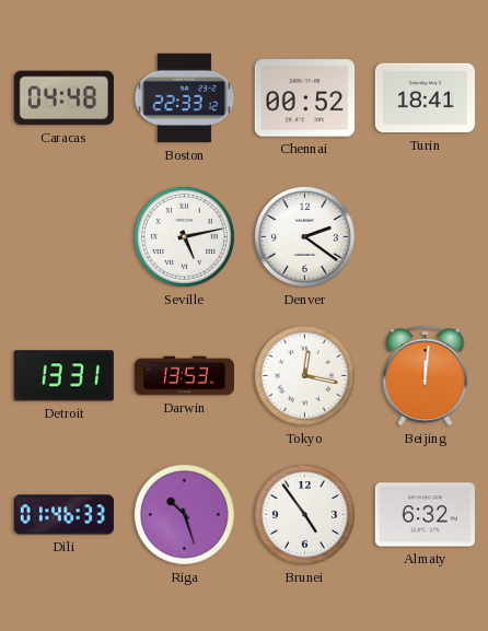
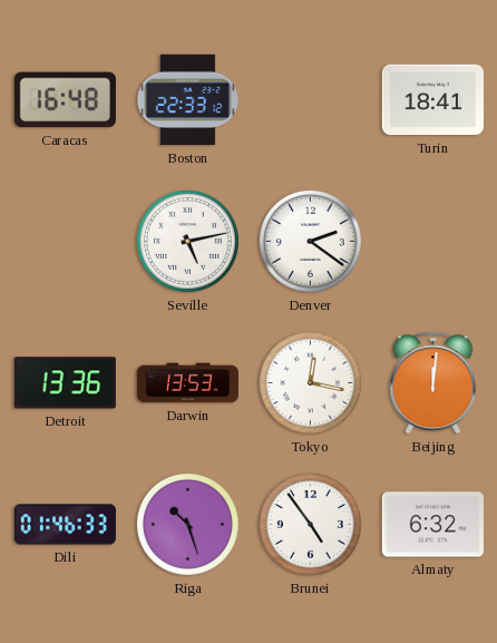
Caracas: 04:48 -> 16:48 (65, 100)
Chennai: 00:52 -> none (304, 98)
Detroit: 13:31 -> 13:36 (65, 383)
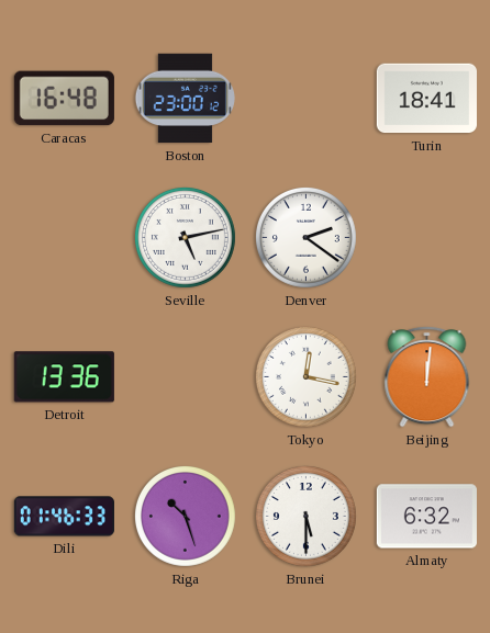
Boston: 22:33 -> 23:00 (185, 99)
Darwin: 13:53 -> none (187, 383)
Brunei: 4:54 -> 5:30 (307, 517)
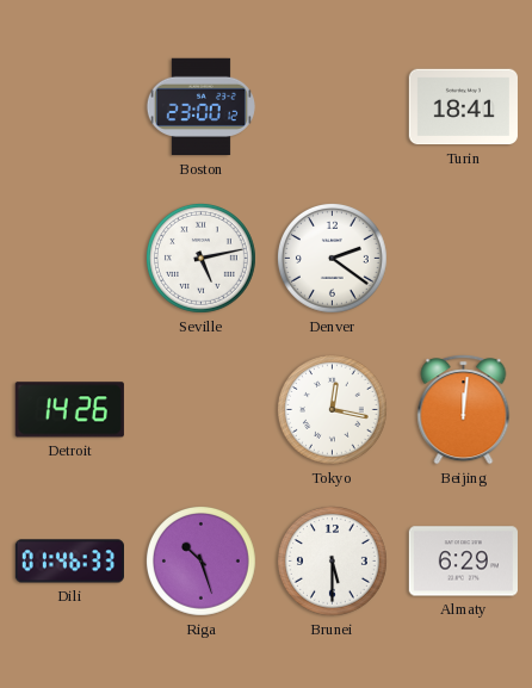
Caracas: 16:48 -> none (64, 99)
Detroit: 13:36 -> 14:26 (69, 410)
Almaty: 6:32 -> 6:29 (463, 562)
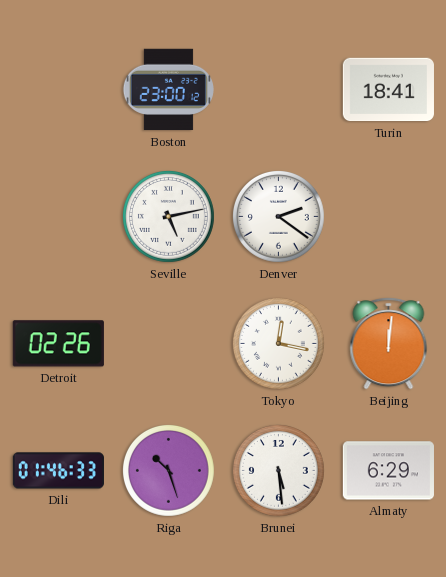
Detroit: 14:26 -> 02:26 (58, 344)
Brunei: 5:30 -> 5:29 (279, 471)
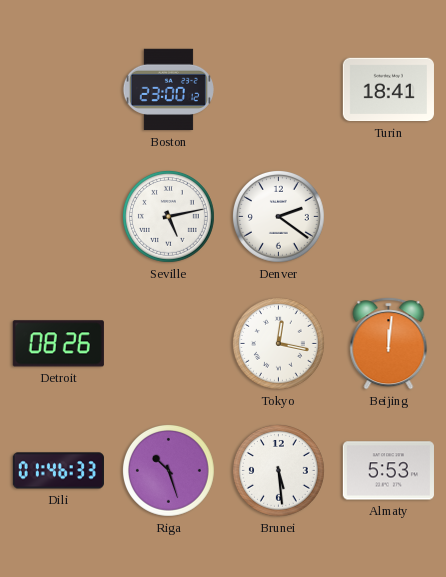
Detroit: 02:26 -> 08:26 (58, 344)
Almaty: 6:29 -> 5:53 (388, 471)
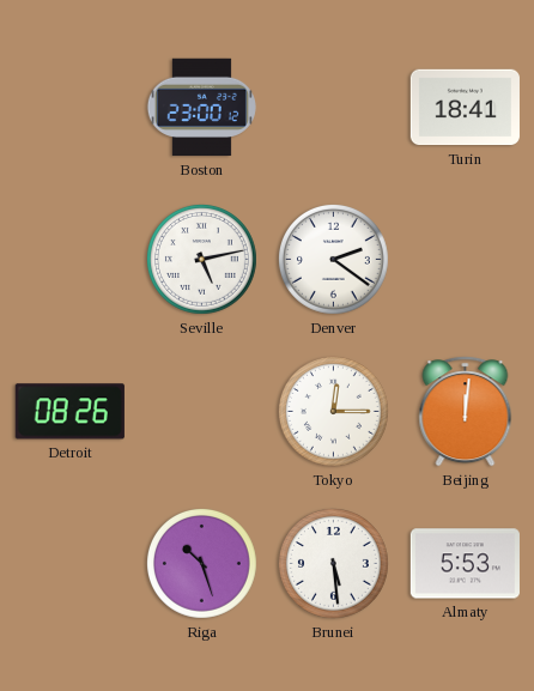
Tokyo: 12:17 -> 12:15 (334, 412)
Dili: 01:46 -> none (58, 471)
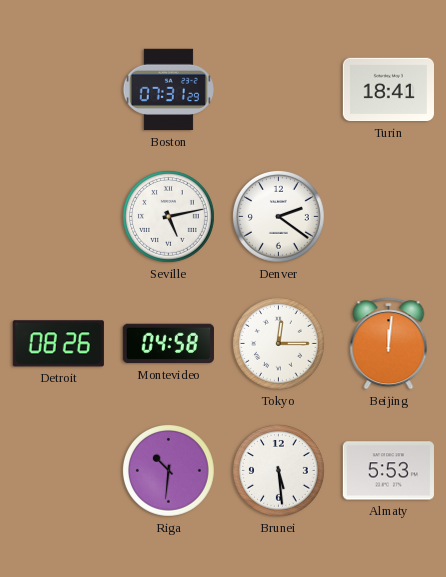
Boston: 23:00 -> 07:31 (168, 90)
Montevideo: none -> 04:58 (168, 344)
Riga: 10:27 -> 10:31 (169, 471)
